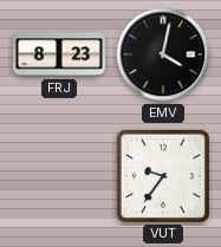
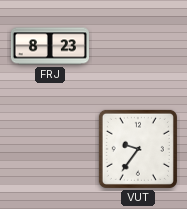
EMV: 4:02 -> none (163, 54)
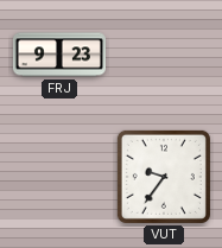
FRJ: 8:23 -> 9:23 (59, 55)
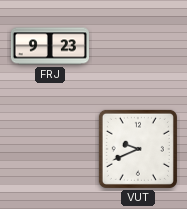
VUT: 9:36 -> 9:41 (138, 149)
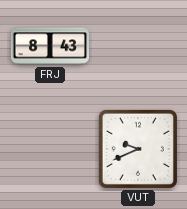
FRJ: 9:23 -> 8:43 (50, 46)
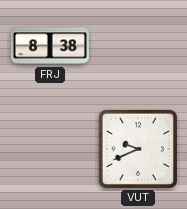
FRJ: 8:43 -> 8:38 (50, 46)
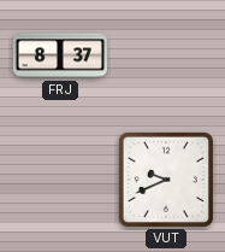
FRJ: 8:38 -> 8:37 (60, 55)
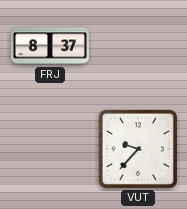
VUT: 9:41 -> 9:37 (138, 149)
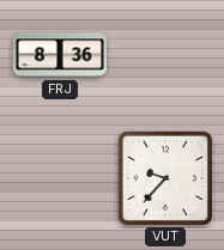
FRJ: 8:37 -> 8:36 (60, 55)
